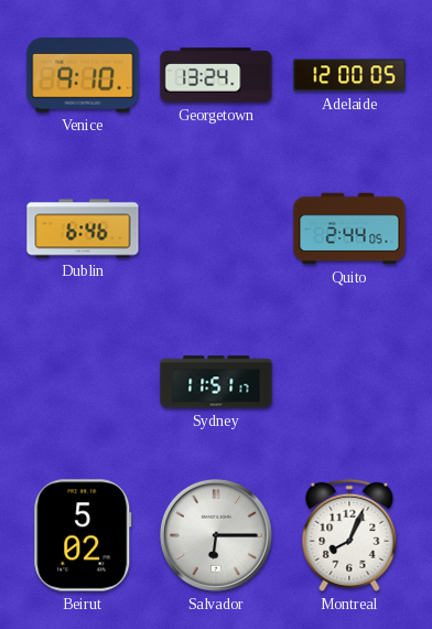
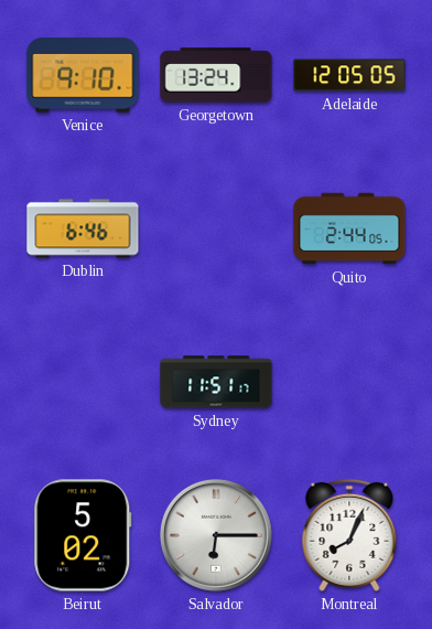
Adelaide: 12:00 -> 12:05 (349, 75)
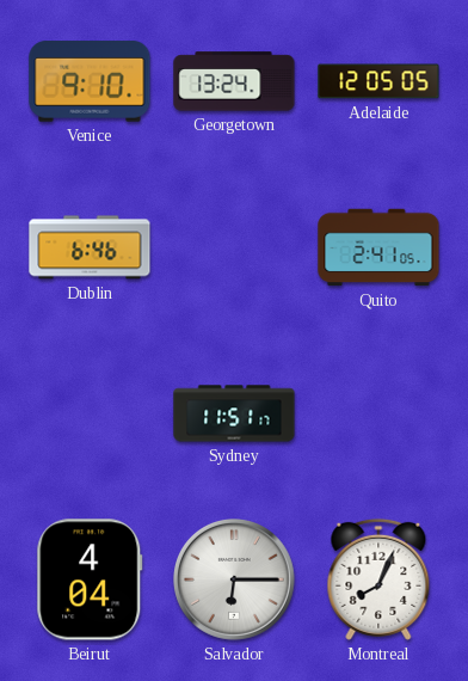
Quito: 2:44 -> 2:41 (378, 247)
Beirut: 5:02 -> 4:04 (90, 579)
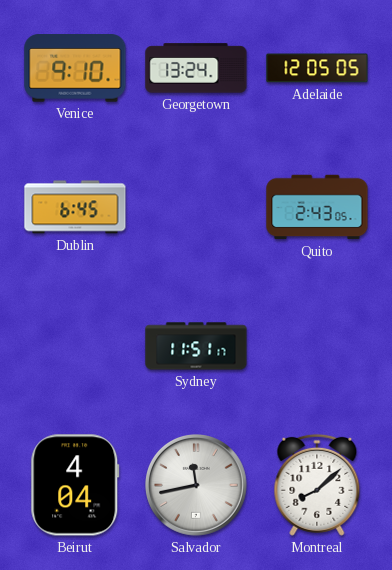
Dublin: 6:46 -> 6:45 (75, 207)
Quito: 2:41 -> 2:43 (317, 207)
Salvador: 6:15 -> 11:43 (197, 486)
Montreal: 8:04 -> 8:08 (317, 485)
